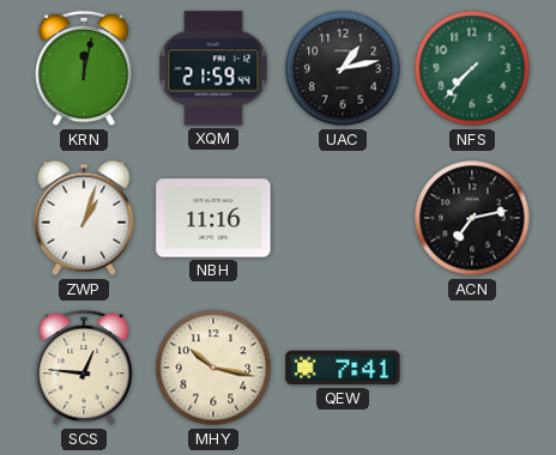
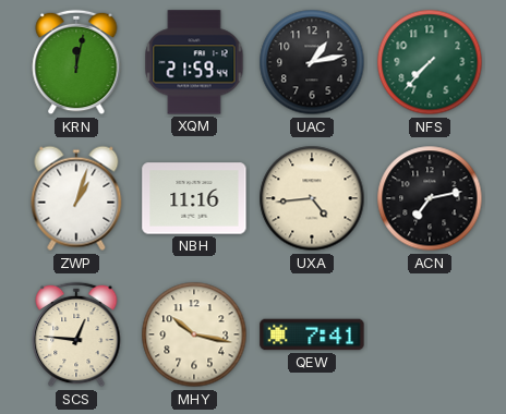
UXA: none -> 4:44 (312, 198)
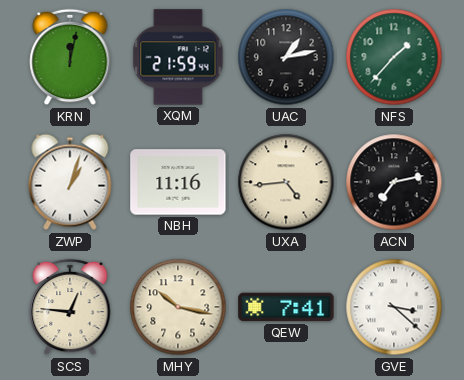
NFS: 7:37 -> 1:37 (394, 57)
GVE: none -> 3:22 (394, 307)
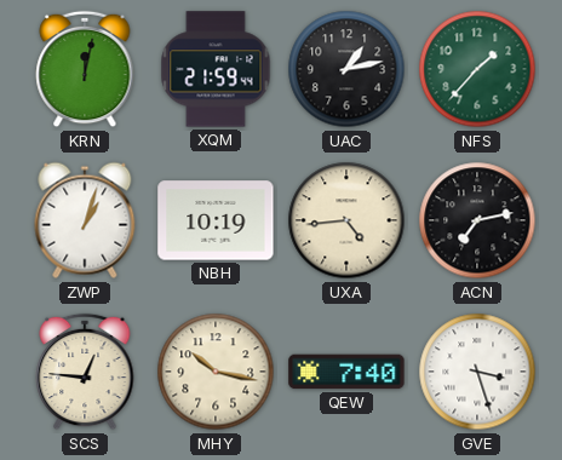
NBH: 11:16 -> 10:19 (216, 220)
QEW: 7:41 -> 7:40 (346, 372)
GVE: 3:22 -> 3:27 (477, 372)
